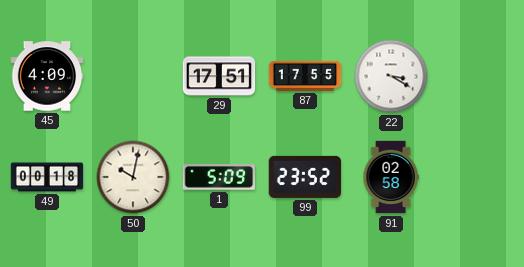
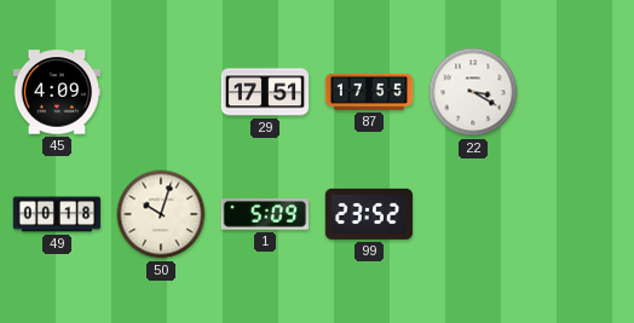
50: 10:02 -> 10:03 (161, 214)
91: 02:58 -> none (391, 177)
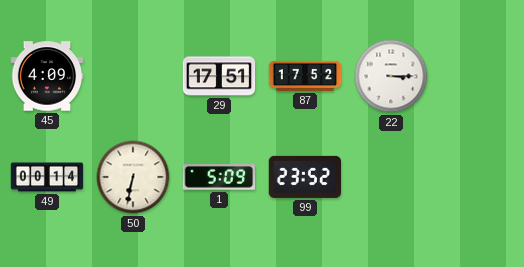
87: 17:55 -> 17:52 (305, 76)
22: 3:20 -> 3:15 (391, 76)
49: 00:18 -> 00:14 (47, 177)
50: 10:03 -> 6:32 (133, 177)
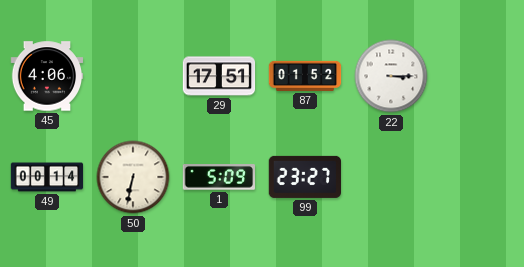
45: 4:09 -> 4:06 (47, 76)
87: 17:52 -> 01:52 (305, 76)
99: 23:52 -> 23:27 (305, 177)
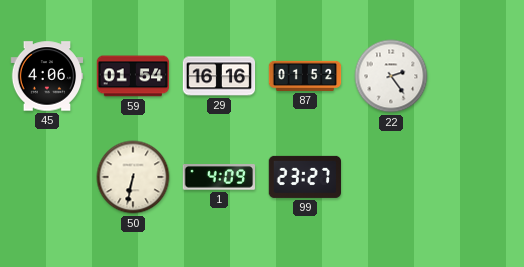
59: none -> 01:54 (133, 76)
29: 17:51 -> 16:16 (219, 76)
22: 3:15 -> 2:24 (391, 76)
49: 00:14 -> none (47, 177)
1: 5:09 -> 4:09 (218, 177)
